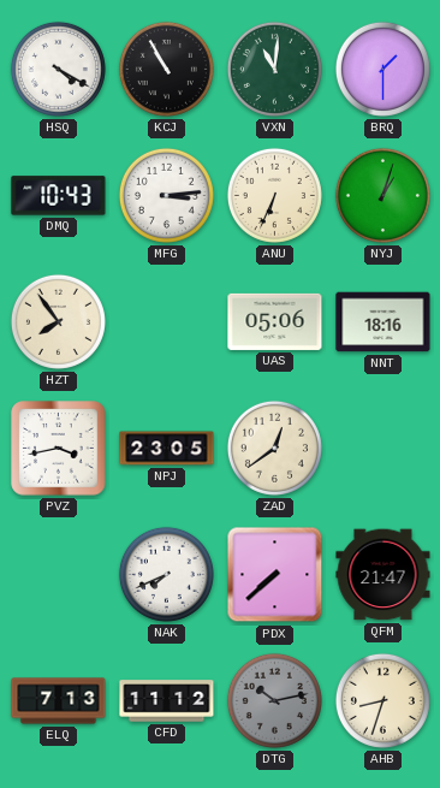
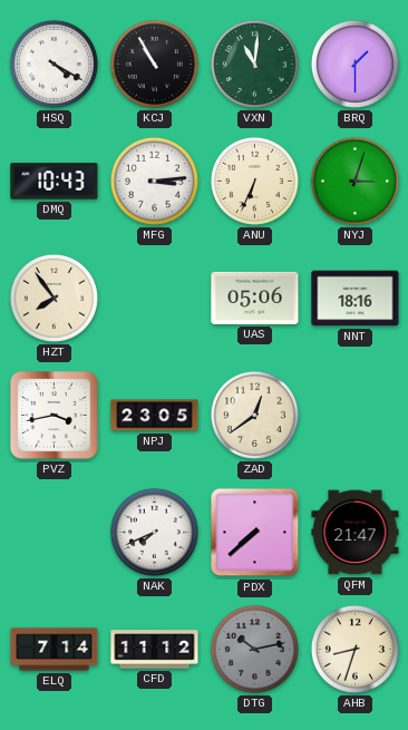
NYJ: 1:03 -> 3:03 (354, 181)
ELQ: 7:13 -> 7:14 (55, 650)
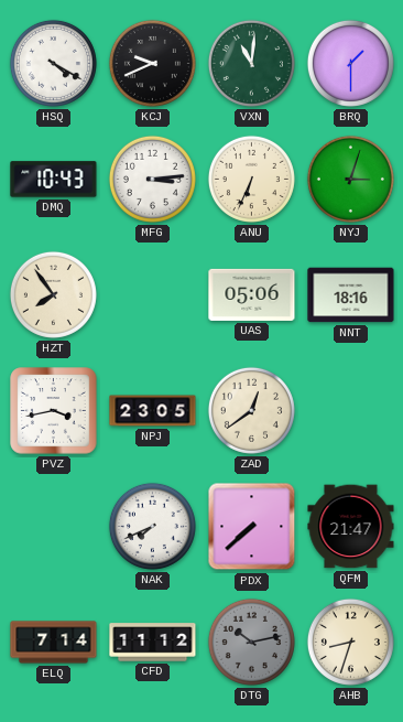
KCJ: 10:55 -> 9:41 (152, 63)
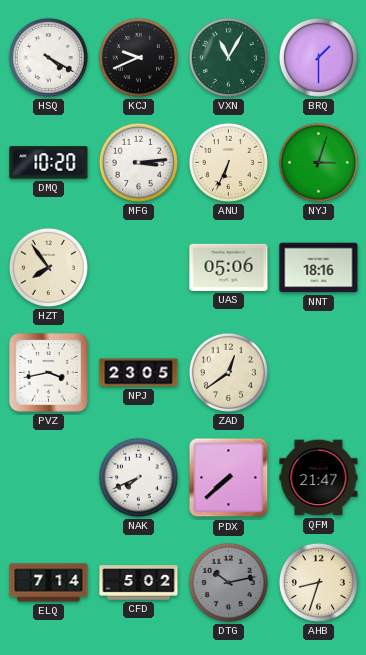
VXN: 11:01 -> 11:05 (228, 57)
DMQ: 10:43 -> 10:20 (49, 163)
CFD: 11:12 -> 5:02 (139, 583)
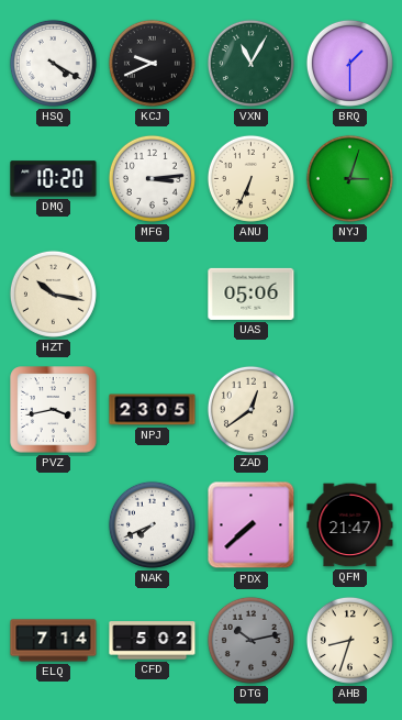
HZT: 7:54 -> 10:17 (53, 293)
NNT: 18:16 -> none (319, 268)
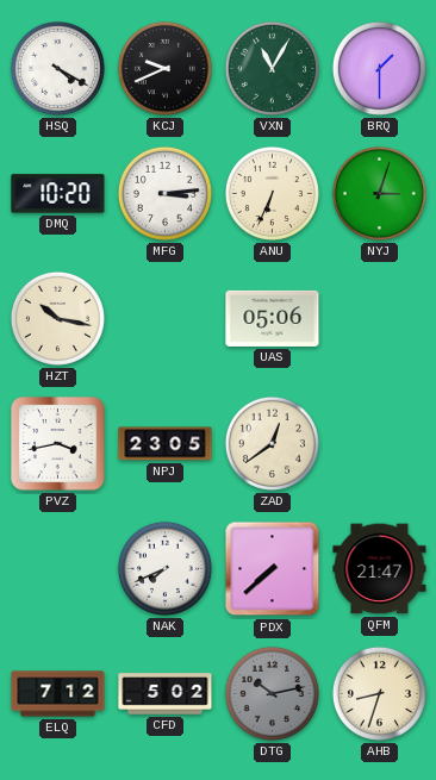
ELQ: 7:14 -> 7:12 (58, 694)
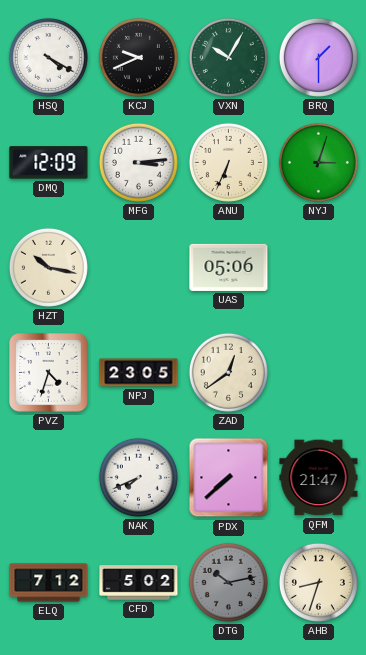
VXN: 11:05 -> 10:05 (228, 57)
DMQ: 10:20 -> 12:09 (49, 163)
PVZ: 3:43 -> 4:33 (49, 373)
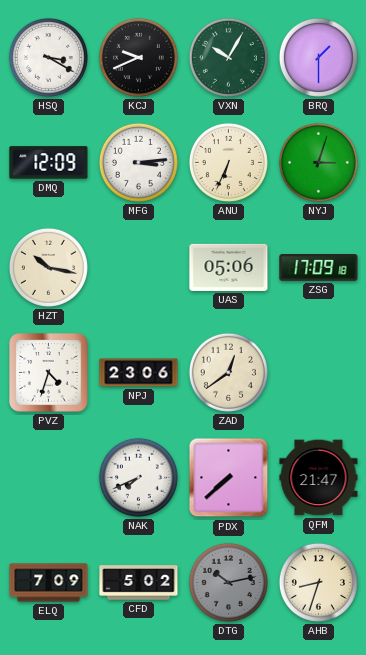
HSQ: 4:20 -> 3:20 (48, 57)
ZSG: none -> 17:09 (319, 268)
NPJ: 23:05 -> 23:06 (139, 373)
ELQ: 7:12 -> 7:09 (49, 583)
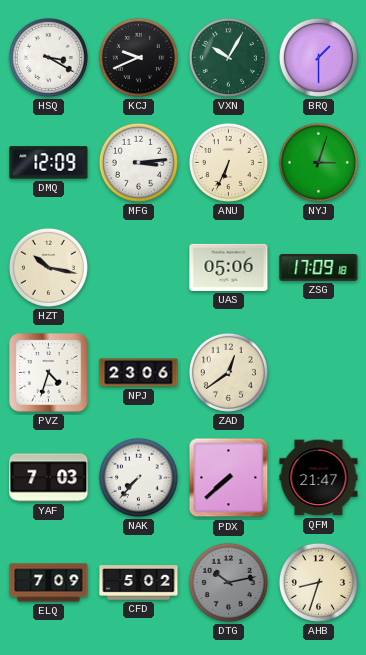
YAF: none -> 7:03 (49, 478)
NAK: 7:41 -> 7:37 (138, 477)
